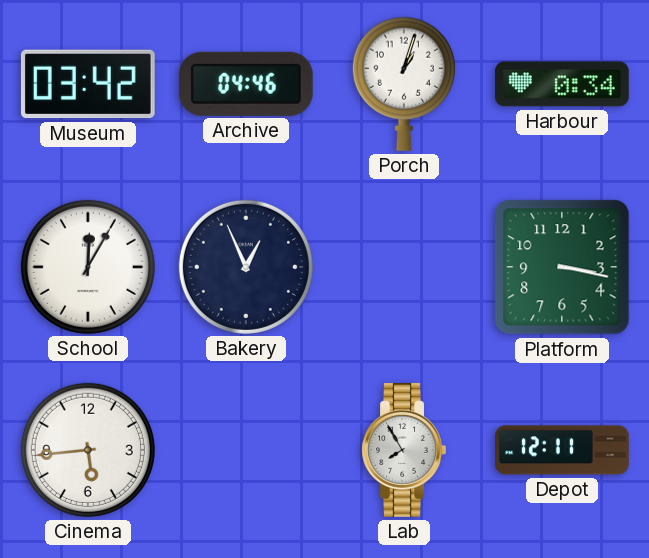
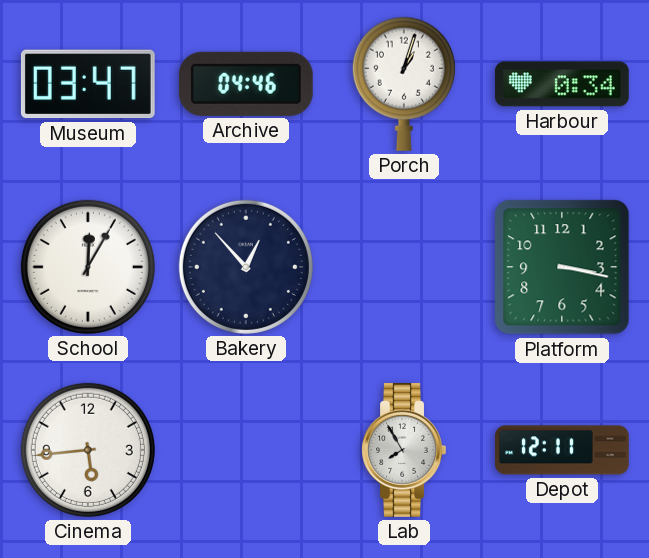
Museum: 03:42 -> 03:47 (88, 84)
Bakery: 12:56 -> 12:53 (246, 267)
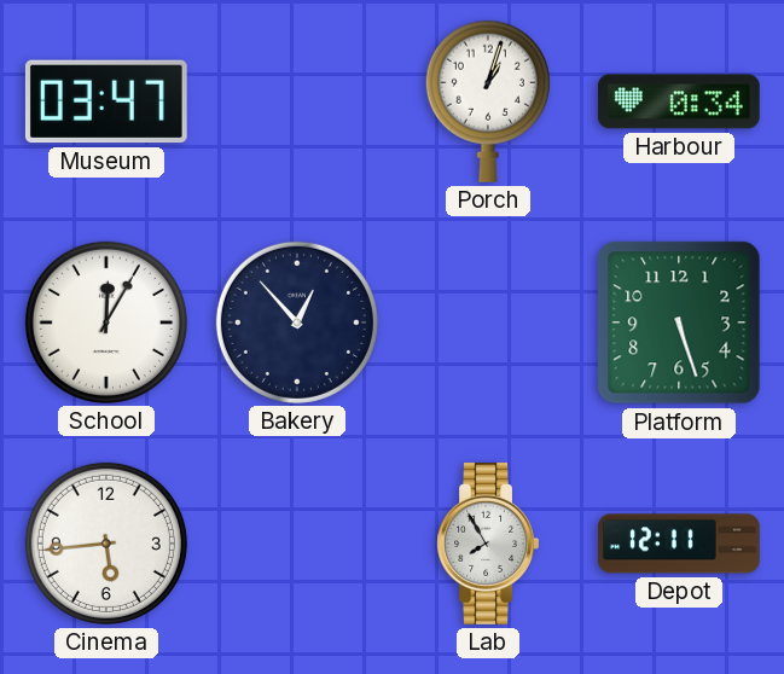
Archive: 04:46 -> none (246, 84)
Platform: 3:17 -> 5:27 (679, 323)
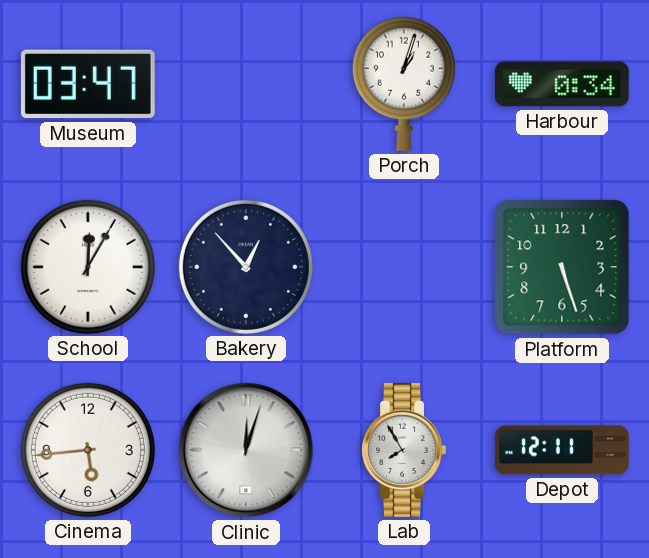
Clinic: none -> 12:03 (246, 450)
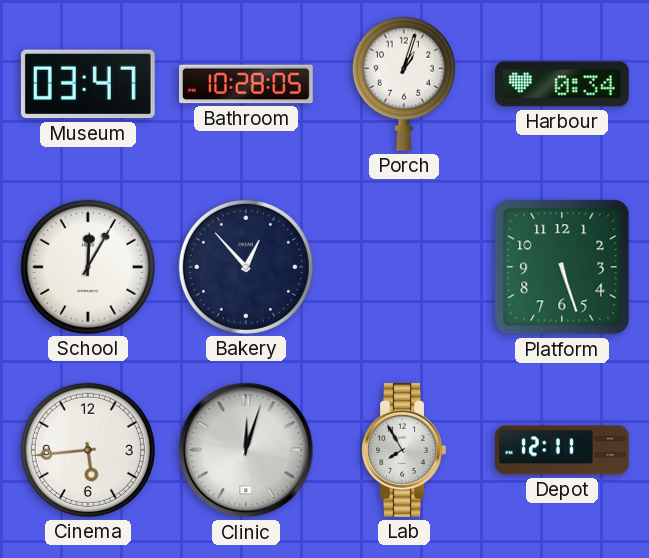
Bathroom: none -> 10:28 (247, 84)
